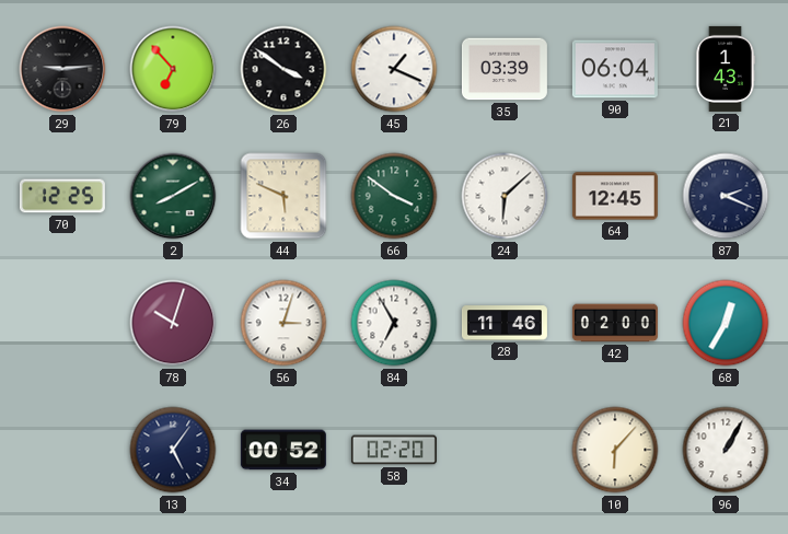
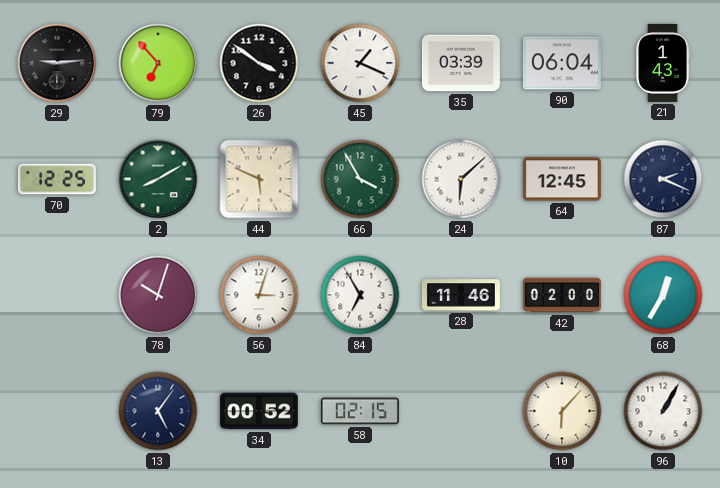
66: 3:51 -> 3:55 (360, 179)
58: 02:20 -> 02:15 (360, 411)
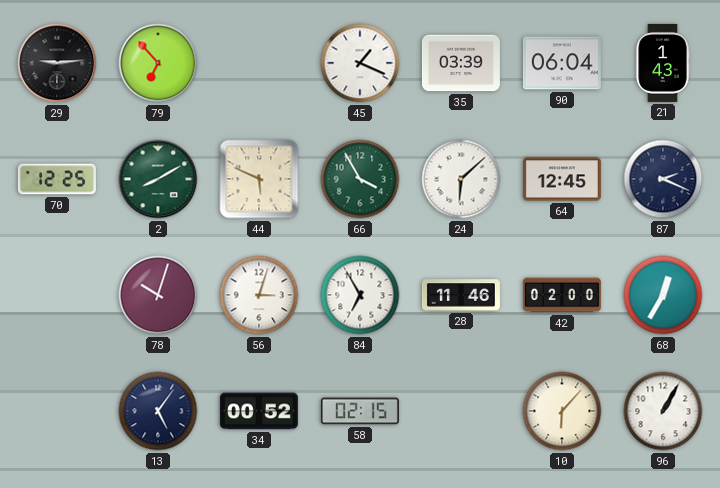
26: 3:51 -> none (259, 63)
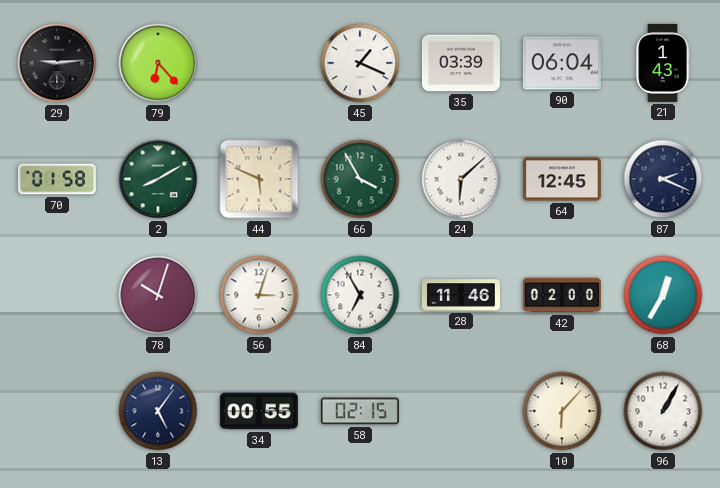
79: 6:53 -> 6:23 (158, 63)
70: 12:25 -> 01:58 (57, 179)
34: 00:52 -> 00:55 (259, 411)
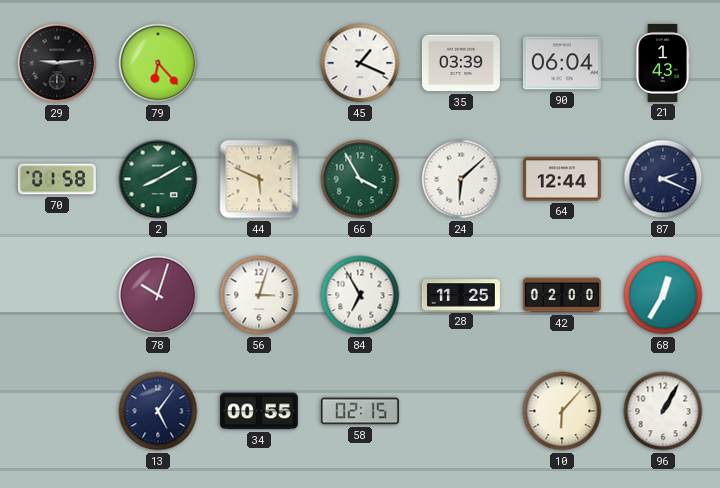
64: 12:45 -> 12:44 (562, 179)
28: 11:46 -> 11:25 (461, 295)
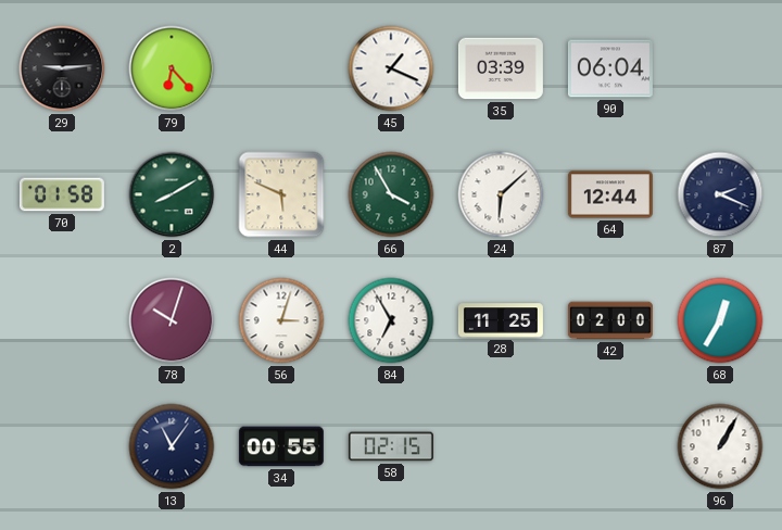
21: 1:43 -> none (663, 63)
13: 5:06 -> 11:06 (172, 446)
10: 6:07 -> none (562, 411)
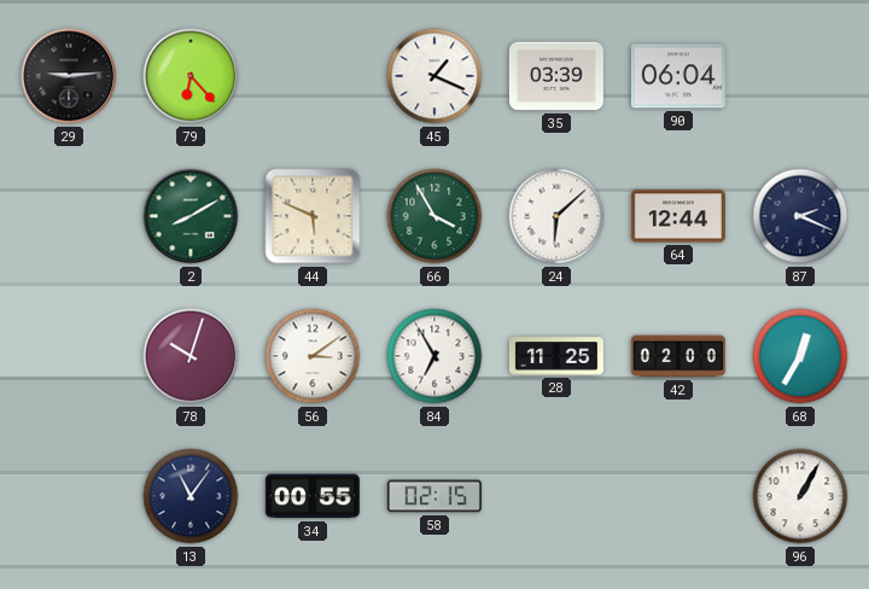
70: 01:58 -> none (62, 194)
56: 3:03 -> 3:09 (313, 356)
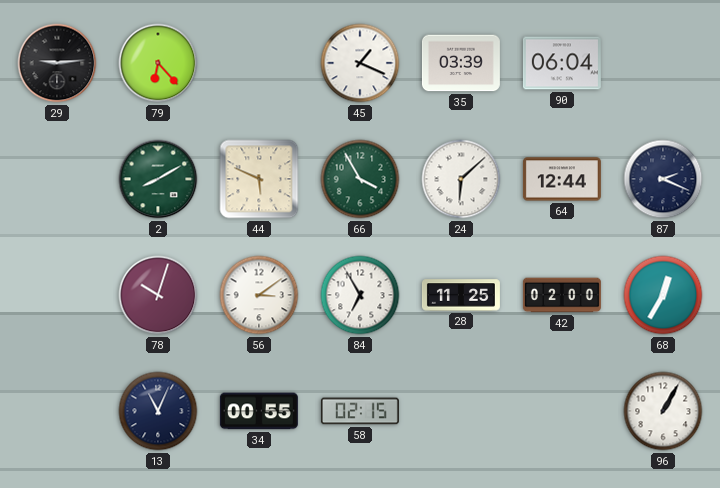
13: 11:06 -> 11:04 (158, 411)
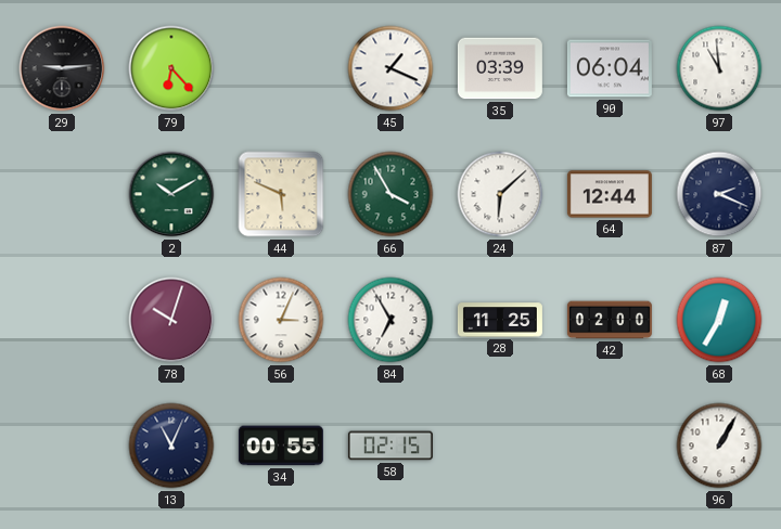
97: none -> 10:59 (719, 68)
2: 8:10 -> 10:10 (171, 194)
56: 3:09 -> 3:04 (281, 320)
